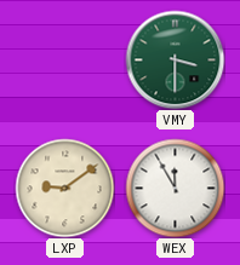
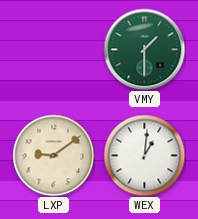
VMY: 3:30 -> 1:30 (144, 49)
WEX: 11:55 -> 1:01 (144, 155)
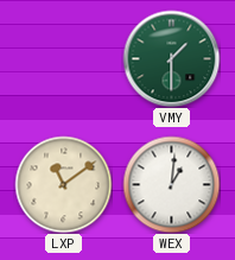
LXP: 9:09 -> 11:09 (63, 184)
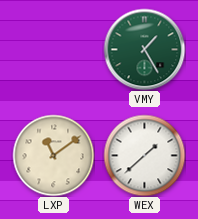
VMY: 1:30 -> 1:25 (144, 49)
WEX: 1:01 -> 1:38 (144, 155)
